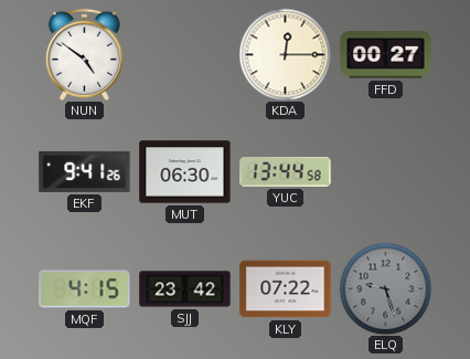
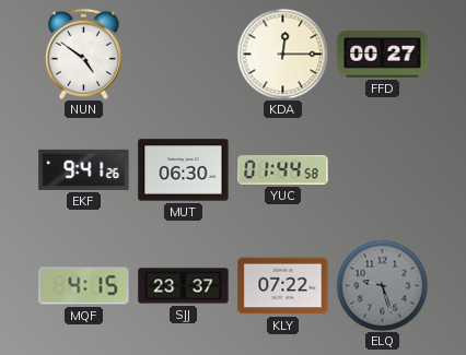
YUC: 13:44 -> 01:44 (283, 170)
SJJ: 23:42 -> 23:37 (184, 286)
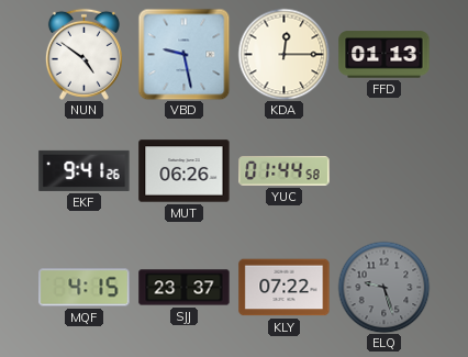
VBD: none -> 9:28 (183, 54)
FFD: 00:27 -> 01:13 (385, 55)
MUT: 06:30 -> 06:26 (185, 171)
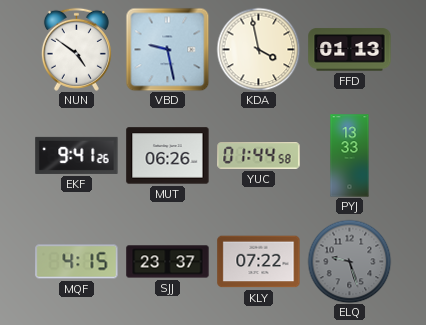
KDA: 12:15 -> 3:58 (258, 49)
PYJ: none -> 13:33 (350, 156)
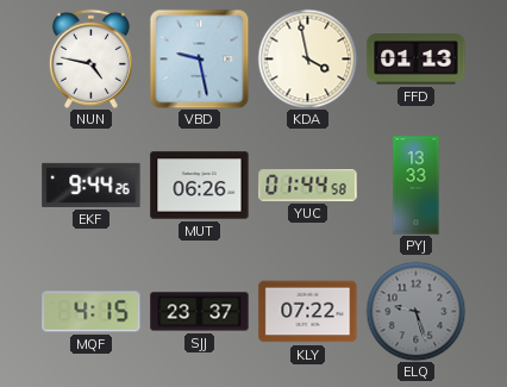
NUN: 4:51 -> 4:47 (90, 58)
EKF: 9:41 -> 9:44 (92, 185)
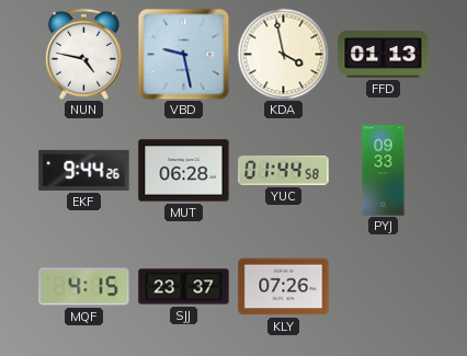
MUT: 06:26 -> 06:28 (184, 171)
PYJ: 13:33 -> 09:33 (384, 171)
KLY: 07:22 -> 07:26 (284, 287)
ELQ: 9:27 -> none (415, 311)
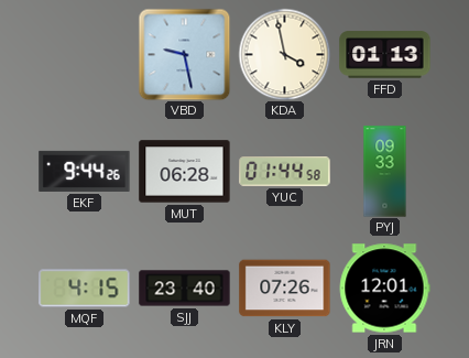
NUN: 4:47 -> none (83, 54)
SJJ: 23:37 -> 23:40 (185, 289)
JRN: none -> 12:01 (384, 289)
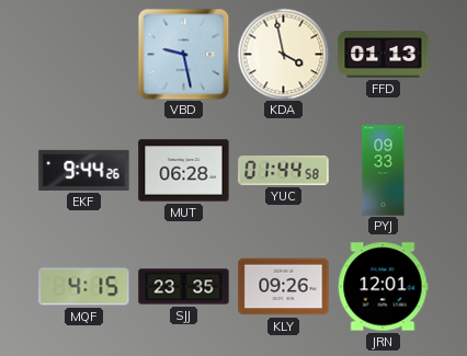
SJJ: 23:40 -> 23:35 (184, 287)
KLY: 07:26 -> 09:26 (284, 287)
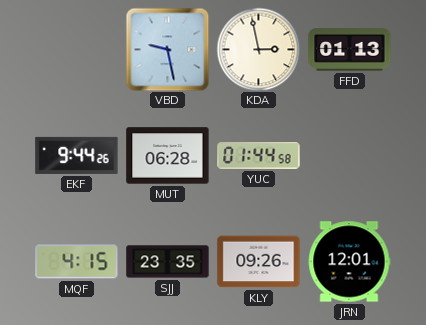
KDA: 3:58 -> 2:58 (258, 49)
PYJ: 09:33 -> none (384, 171)
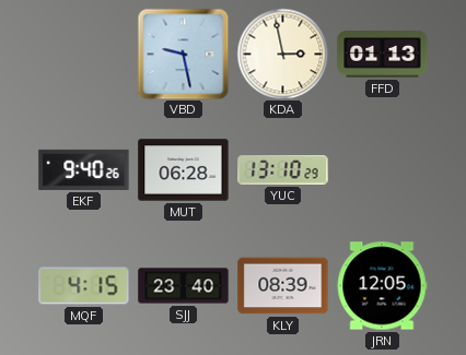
EKF: 9:44 -> 9:40 (84, 169)
YUC: 01:44 -> 13:10 (283, 170)
SJJ: 23:35 -> 23:40 (184, 286)
KLY: 09:26 -> 08:39 (283, 286)
JRN: 12:01 -> 12:05 (382, 286)
